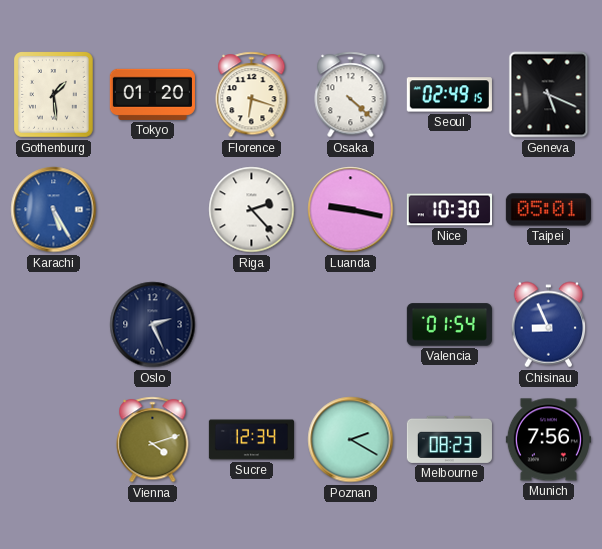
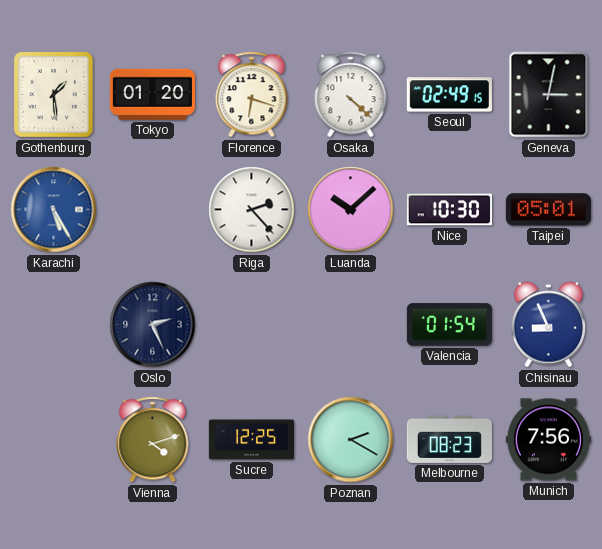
Geneva: 5:19 -> 3:02 (549, 95)
Luanda: 9:17 -> 10:08 (351, 210)
Sucre: 12:34 -> 12:25 (251, 440)
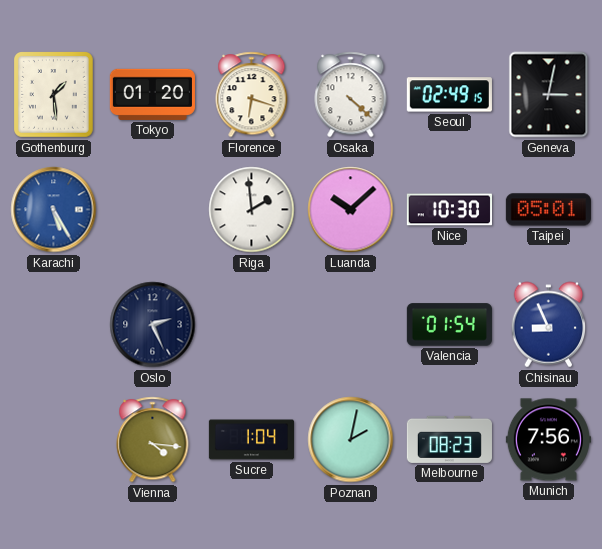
Riga: 2:23 -> 1:59 (252, 210)
Vienna: 4:12 -> 4:16 (153, 440)
Sucre: 12:25 -> 1:04 (251, 440)
Poznan: 2:20 -> 2:02 (351, 440)
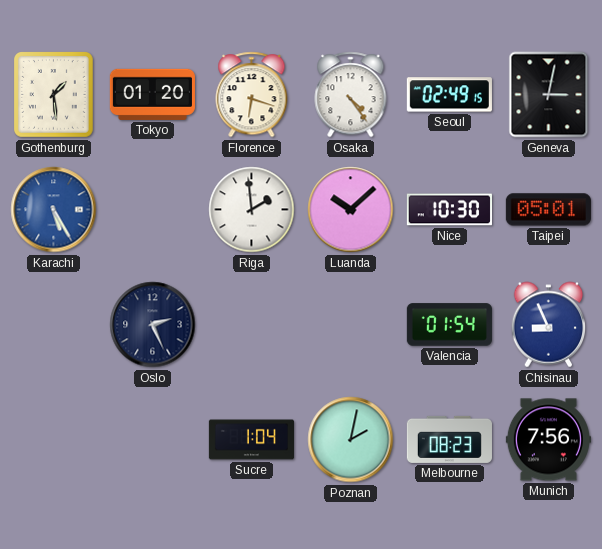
Osaka: 4:22 -> 4:24 (351, 95)
Vienna: 4:16 -> none (153, 440)
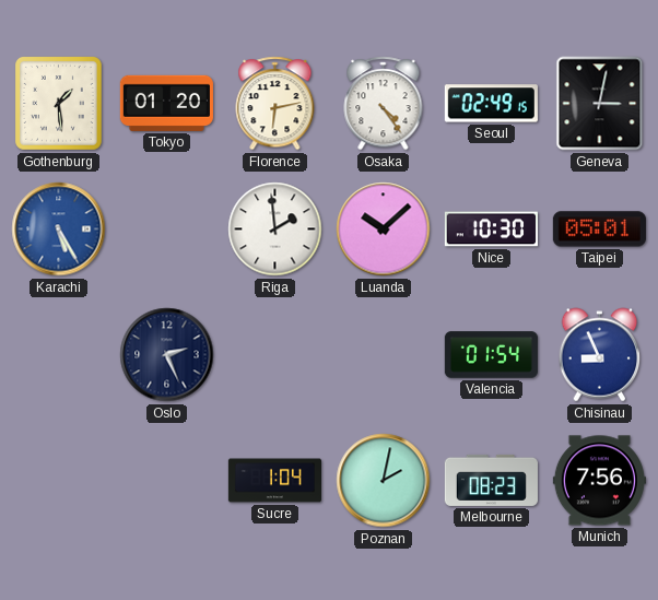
Florence: 6:18 -> 6:13 (275, 104)
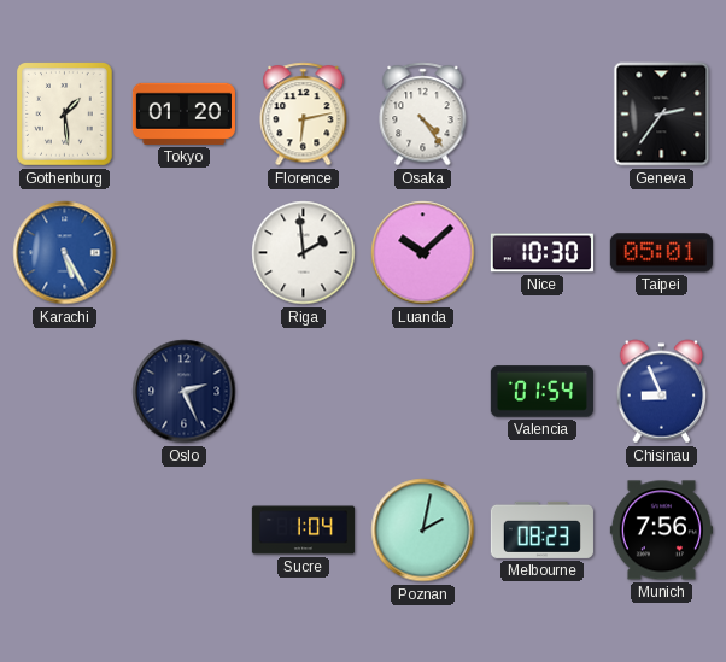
Seoul: 02:49 -> none (491, 104)
Geneva: 3:02 -> 2:36 (662, 115)
